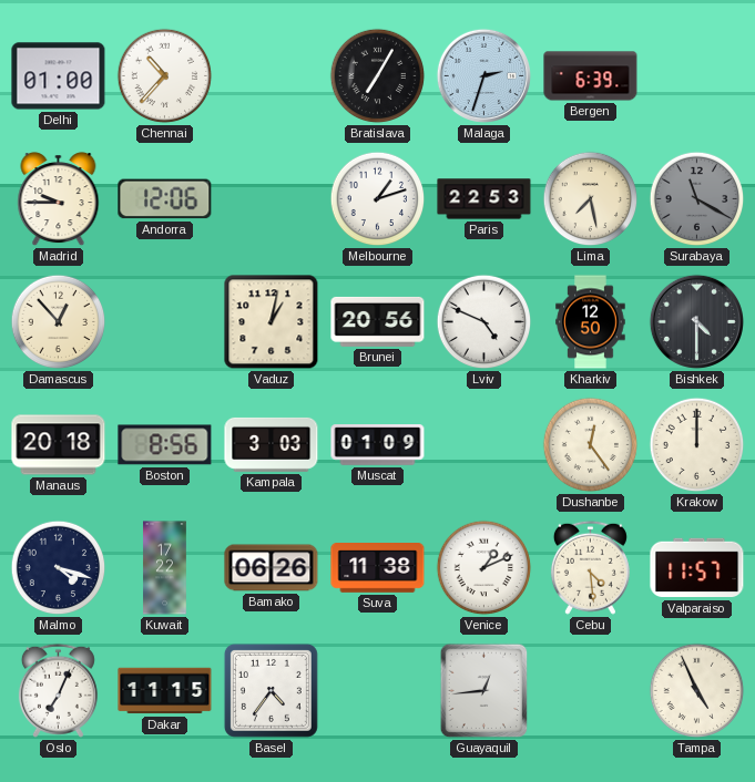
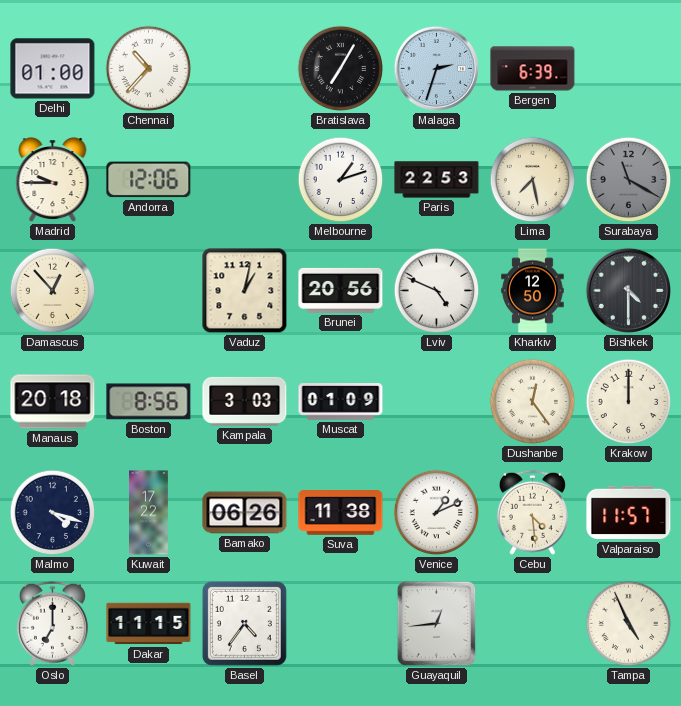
Oslo: 7:04 -> 7:00 (52, 623)
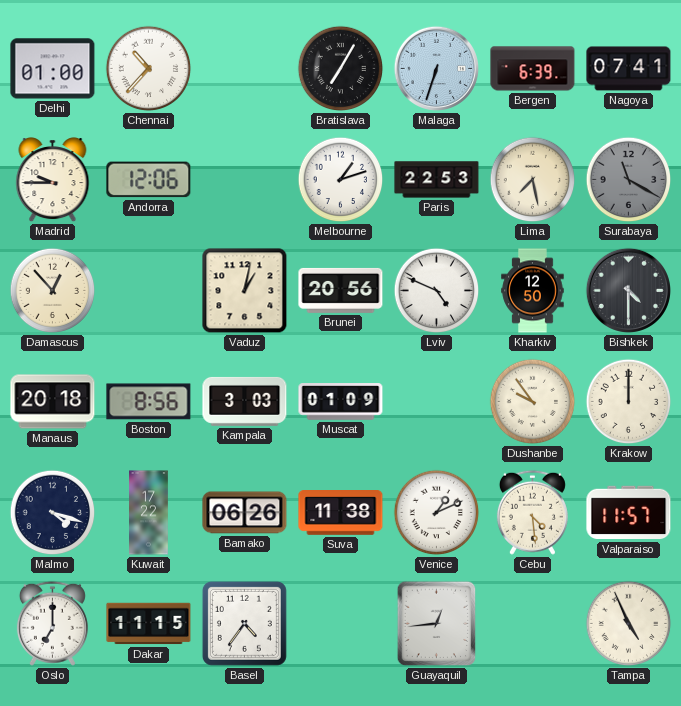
Malaga: 2:33 -> 6:33 (436, 68)
Nagoya: none -> 07:41 (629, 69)
Dushanbe: 12:24 -> 9:54 (533, 402)
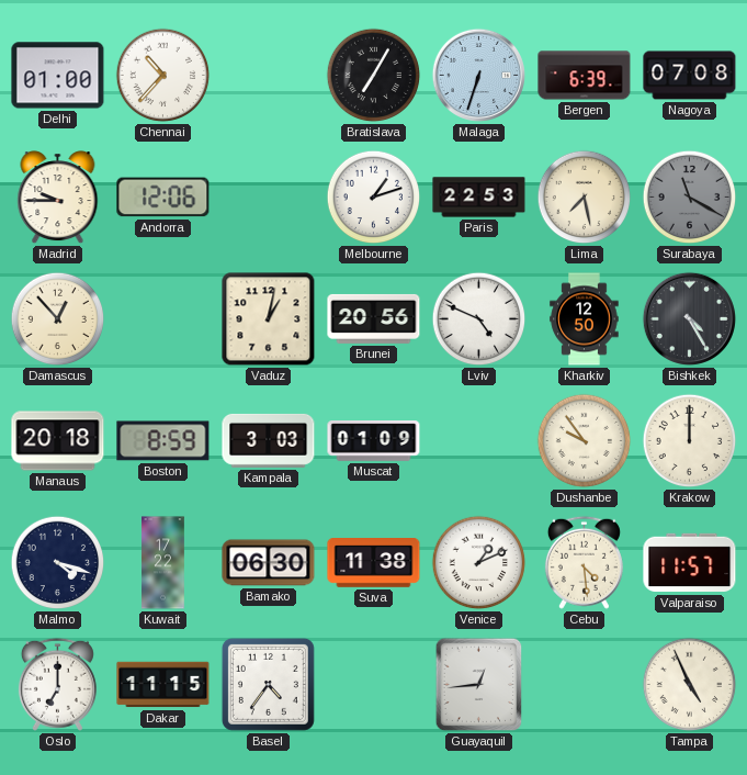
Nagoya: 07:41 -> 07:08 (690, 76)
Bishkek: 4:30 -> 4:25 (689, 318)
Boston: 8:56 -> 8:59 (163, 441)
Bamako: 06:26 -> 06:30 (269, 563)
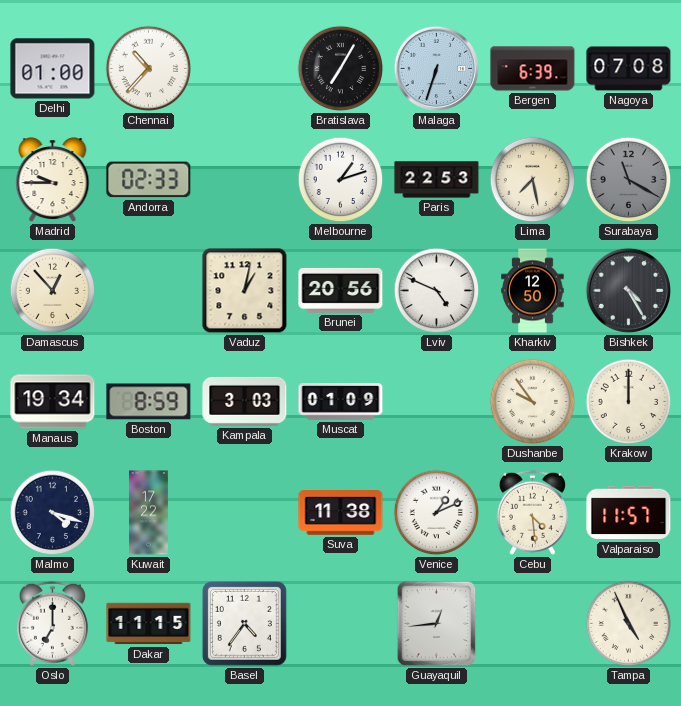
Andorra: 12:06 -> 02:33 (149, 180)
Manaus: 20:18 -> 19:34 (53, 402)
Bamako: 06:30 -> none (269, 563)
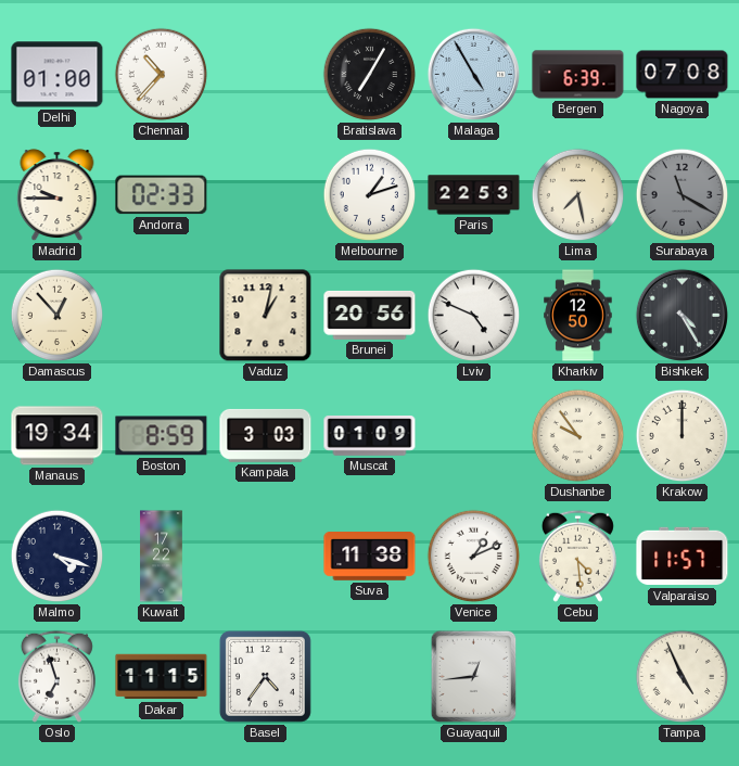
Malaga: 6:33 -> 4:55 (473, 74)
Oslo: 7:00 -> 6:57 (56, 676)
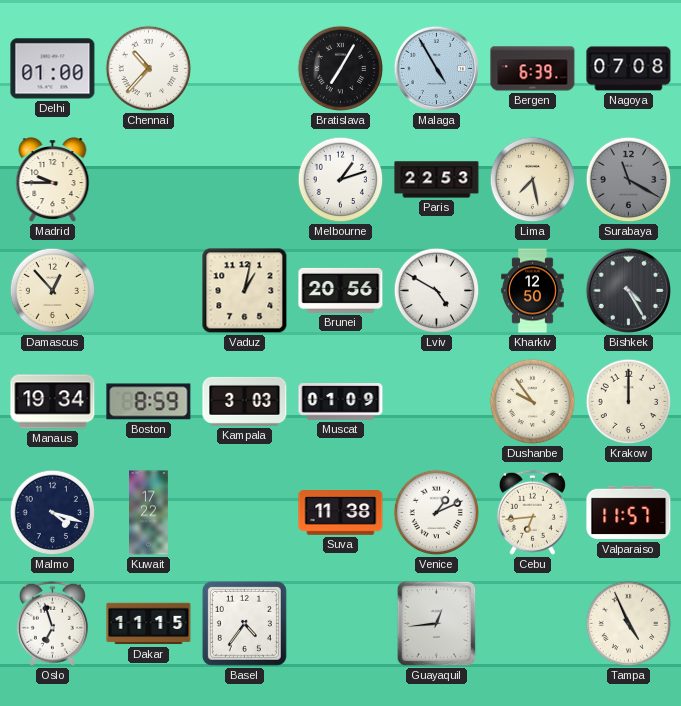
Andorra: 02:33 -> none (162, 195)
Lviv: 4:49 -> 4:50 (437, 291)
Cebu: 4:29 -> 6:44 (532, 512)
